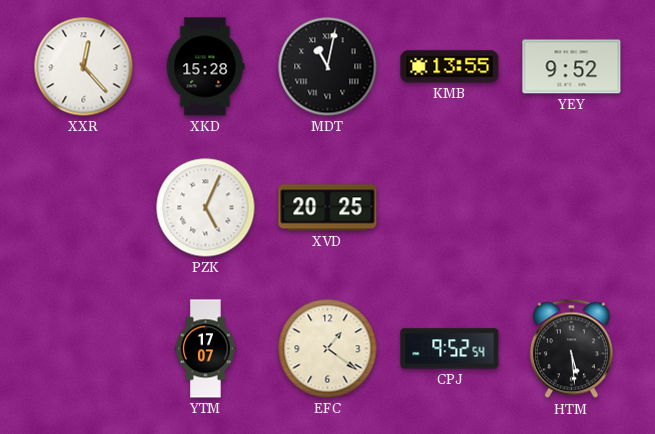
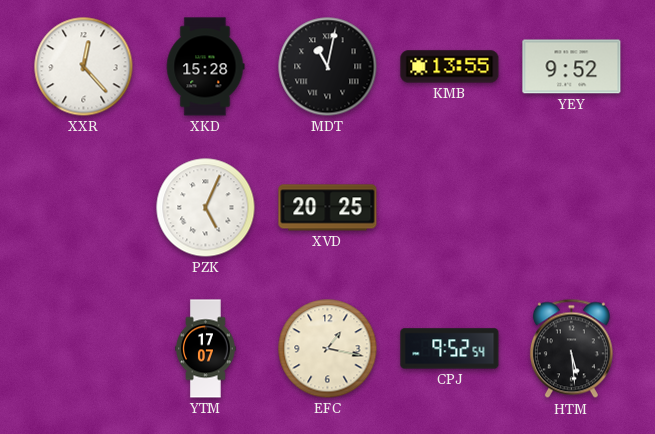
EFC: 1:21 -> 1:17 (328, 349)
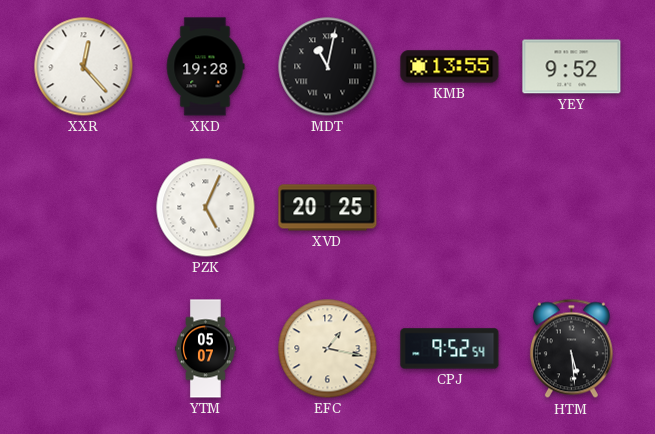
XKD: 15:28 -> 19:28 (205, 67)
YTM: 17:07 -> 05:07 (206, 349)
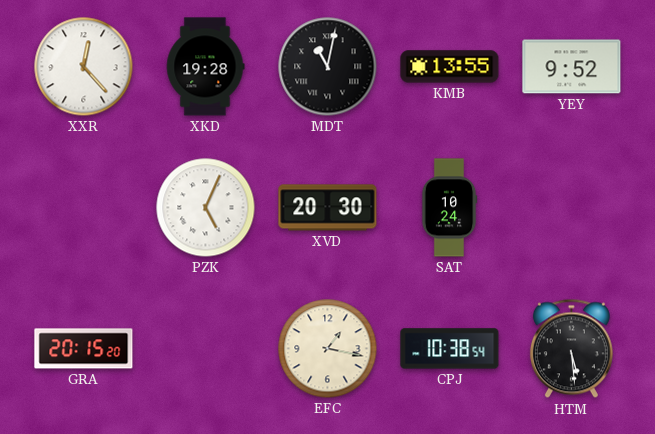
XVD: 20:25 -> 20:30 (328, 208)
SAT: none -> 10:24 (449, 208)
GRA: none -> 20:15 (84, 349)
YTM: 05:07 -> none (206, 349)
CPJ: 9:52 -> 10:38 (450, 349)
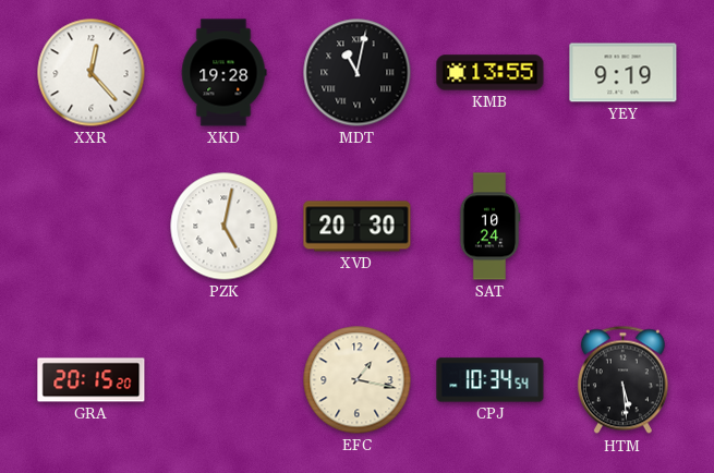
YEY: 9:52 -> 9:19 (624, 73)
PZK: 5:04 -> 5:02 (225, 227)
CPJ: 10:38 -> 10:34 (491, 380)
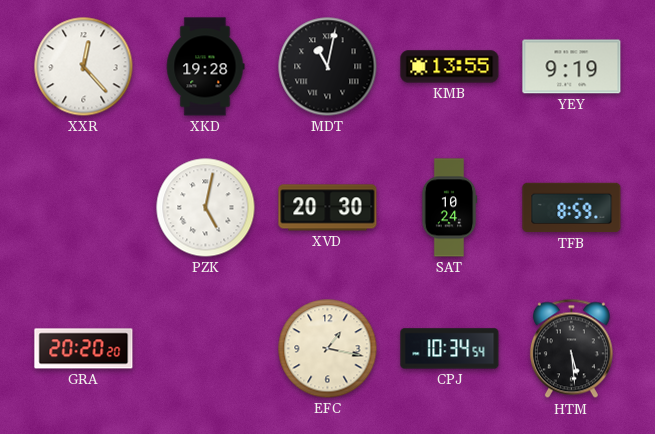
TFB: none -> 8:59 (572, 208)
GRA: 20:15 -> 20:20 (84, 349)
